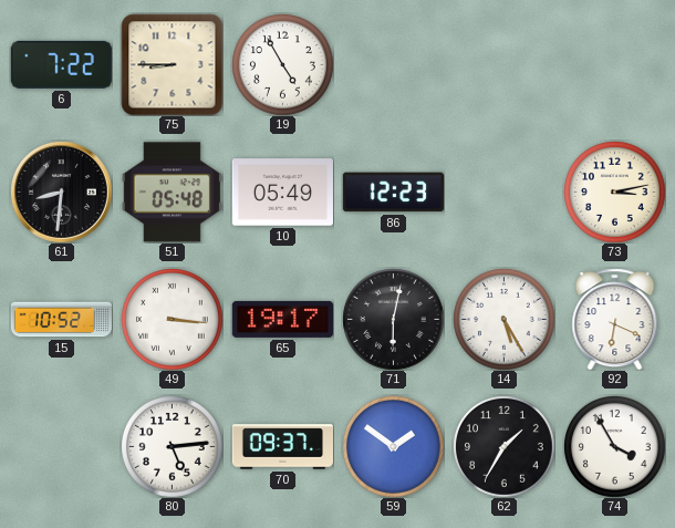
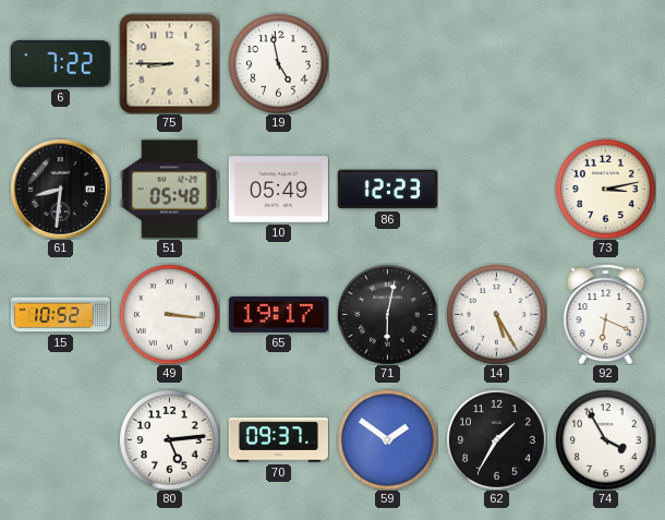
19: 4:55 -> 4:58 (279, 64)
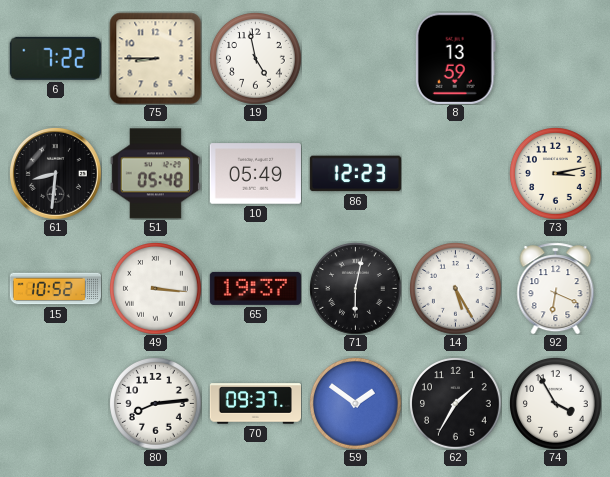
8: none -> 13:59 (455, 58)
65: 19:17 -> 19:37 (255, 288)
80: 5:14 -> 8:14 (156, 404)
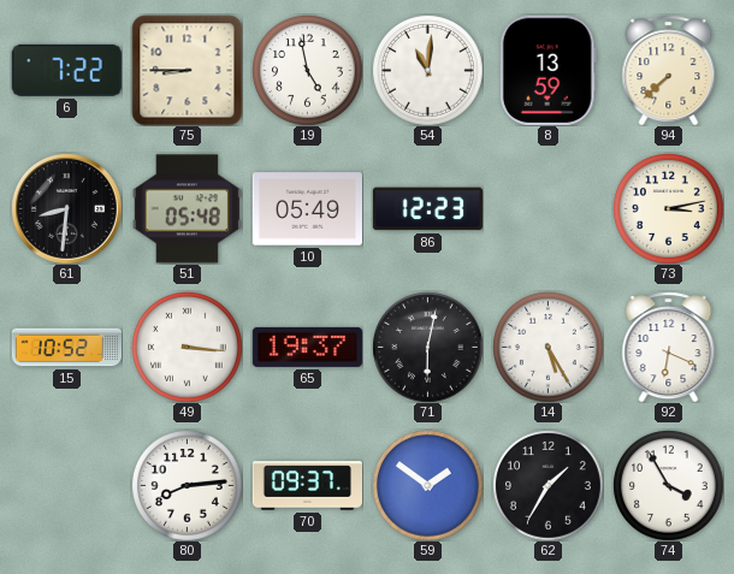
54: none -> 11:01 (428, 71)
94: none -> 7:38 (669, 70)
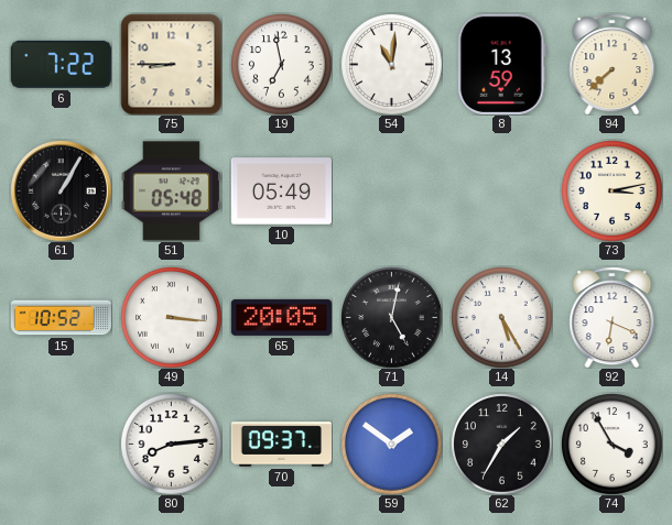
19: 4:58 -> 6:58 (282, 65)
61: 8:31 -> 1:05 (61, 190)
86: 12:23 -> none (427, 209)
65: 19:37 -> 20:05 (281, 317)
71: 6:02 -> 5:02 (392, 318)
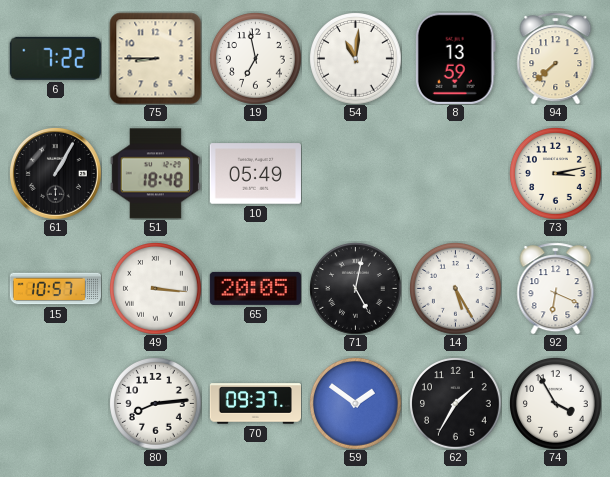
51: 05:48 -> 18:48 (155, 174)
15: 10:52 -> 10:57 (55, 289)
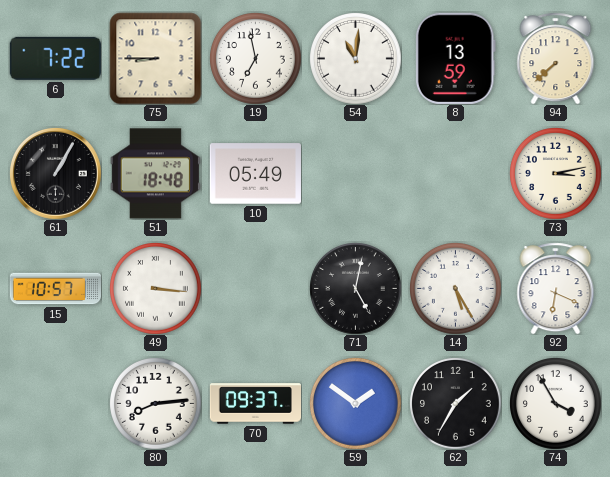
65: 20:05 -> none (255, 288)
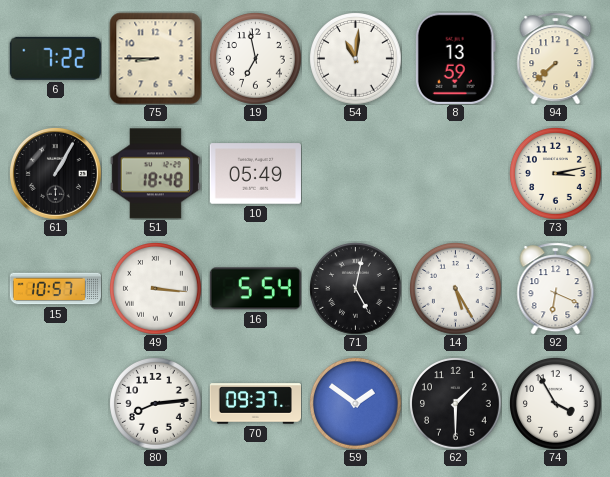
16: none -> 5:54 (255, 289)
62: 1:35 -> 1:30 (456, 404)
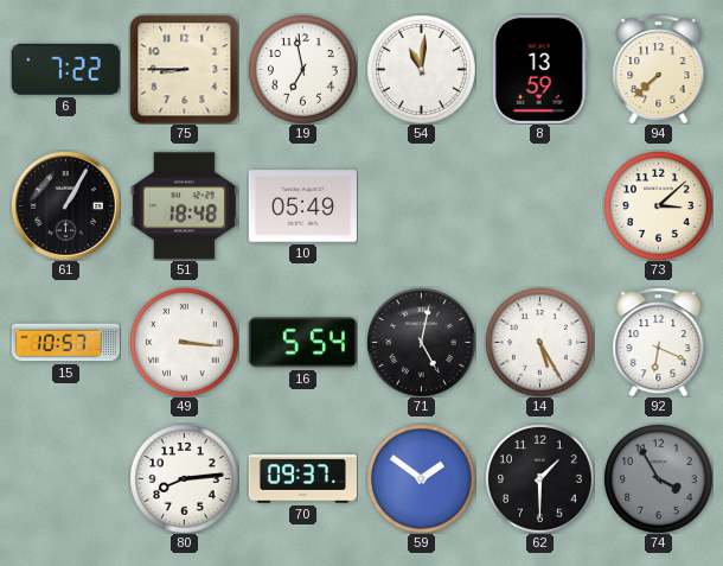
73: 3:13 -> 3:08 (659, 206)
74 dial: white -> grey (659, 479)
